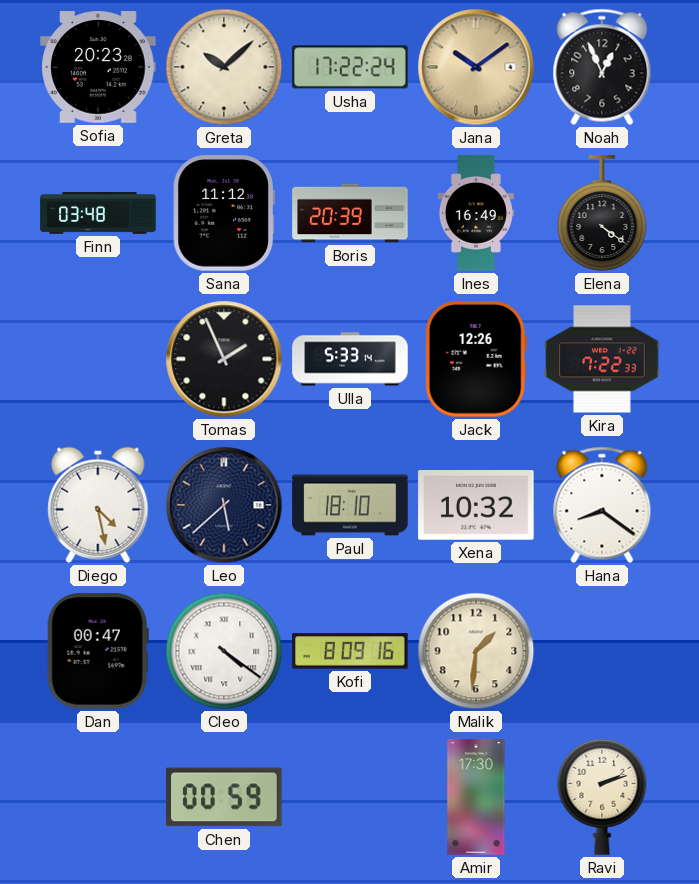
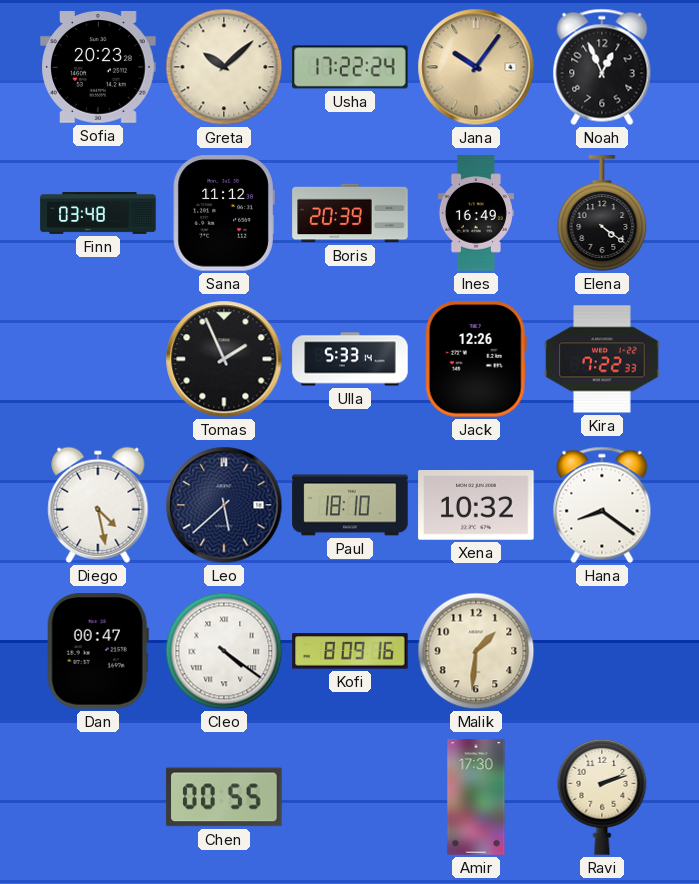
Jana: 10:09 -> 10:06 (476, 67)
Chen: 00:59 -> 00:55 (224, 797)
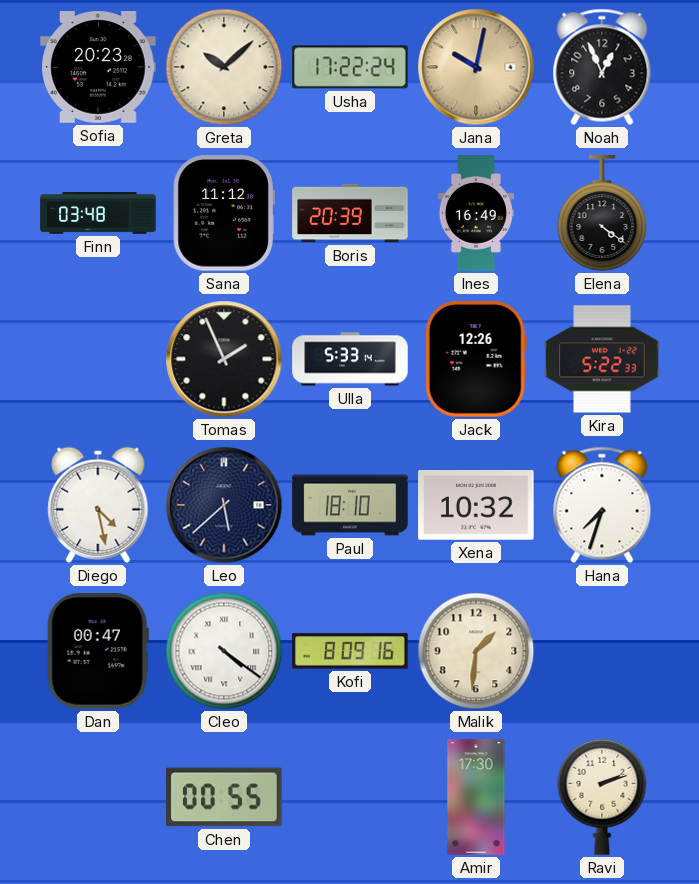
Jana: 10:06 -> 10:02 (476, 67)
Kira: 7:22 -> 5:22 (602, 359)
Hana: 8:21 -> 7:33 (602, 505)
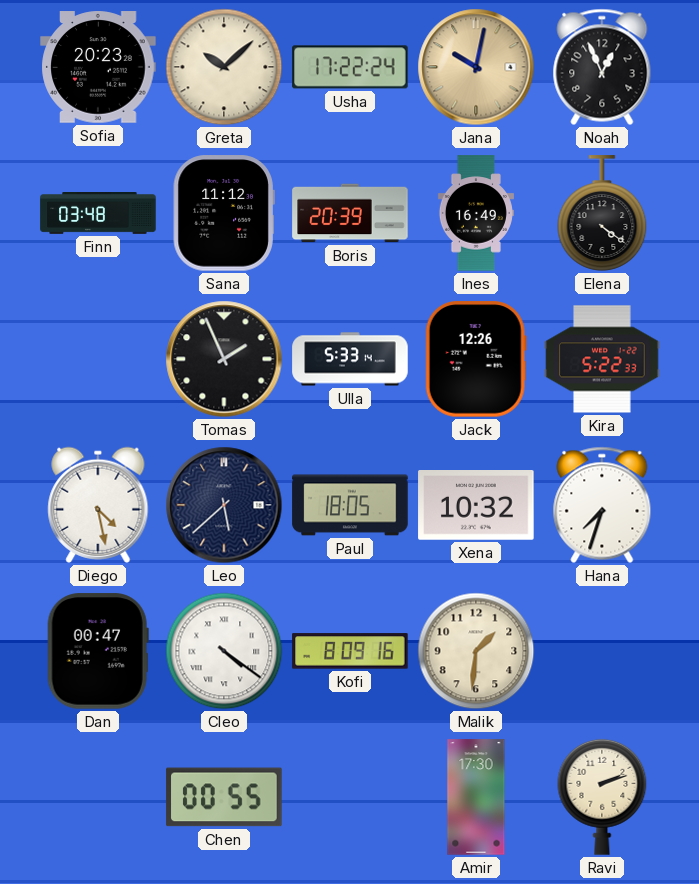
Paul: 18:10 -> 18:05 (350, 505)
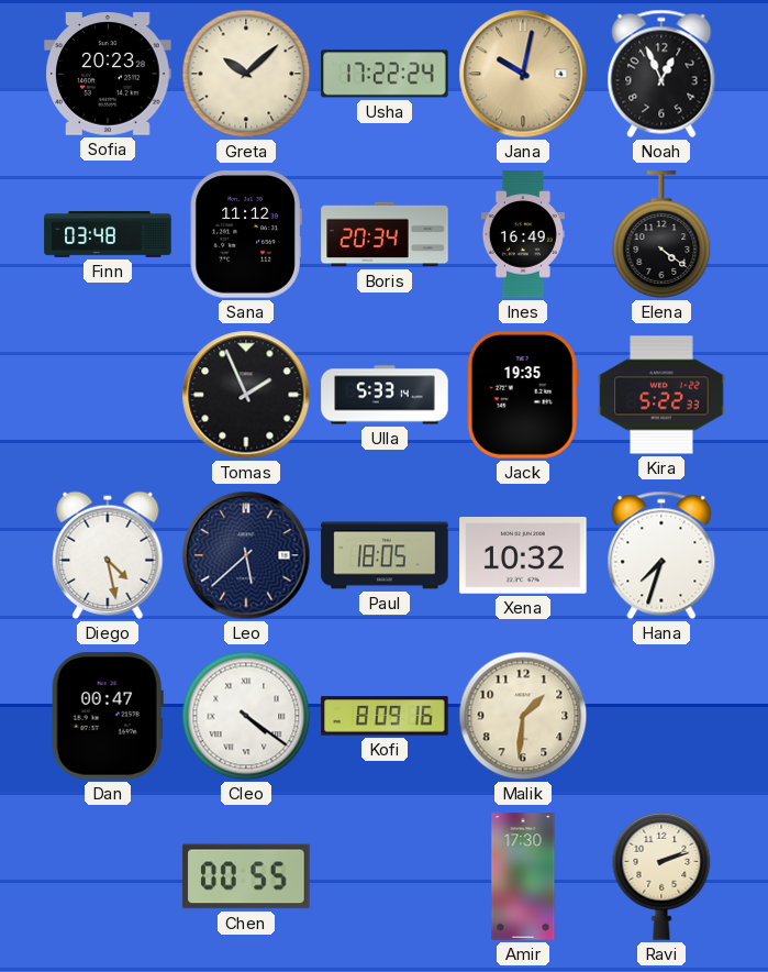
Boris: 20:39 -> 20:34 (385, 234)
Jack: 12:26 -> 19:35 (523, 395)
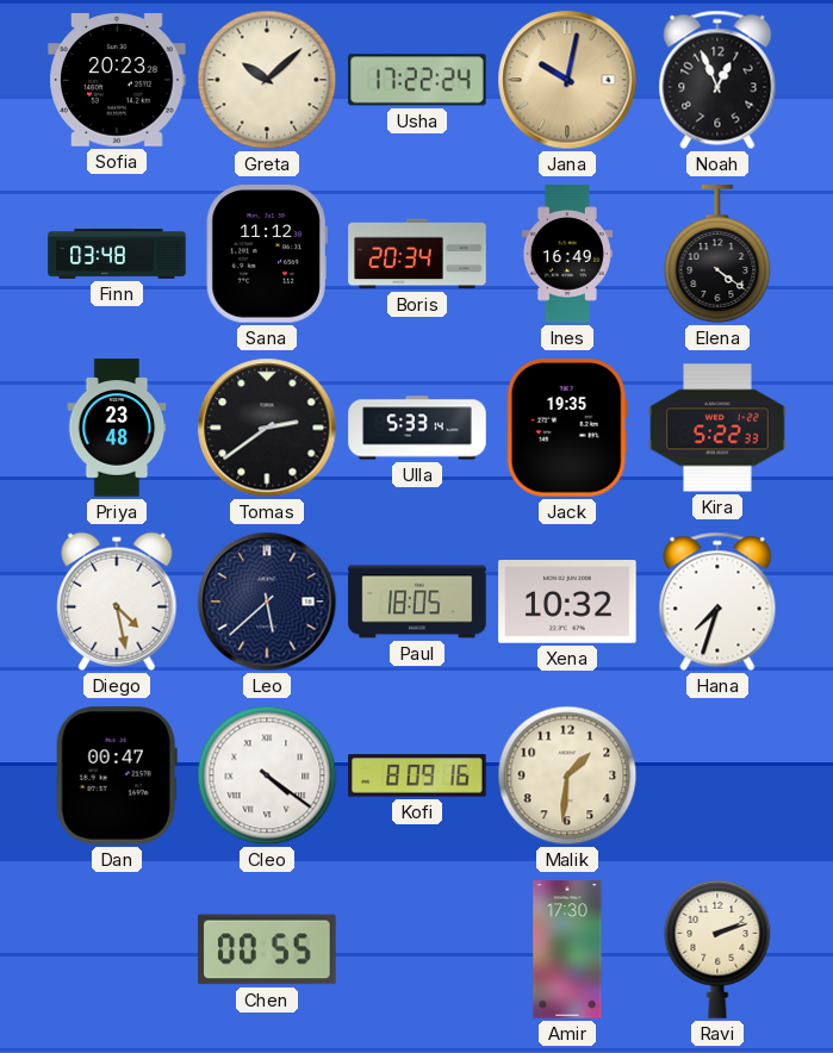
Priya: none -> 23:48 (117, 428)
Tomas: 1:56 -> 2:39 (267, 428)
